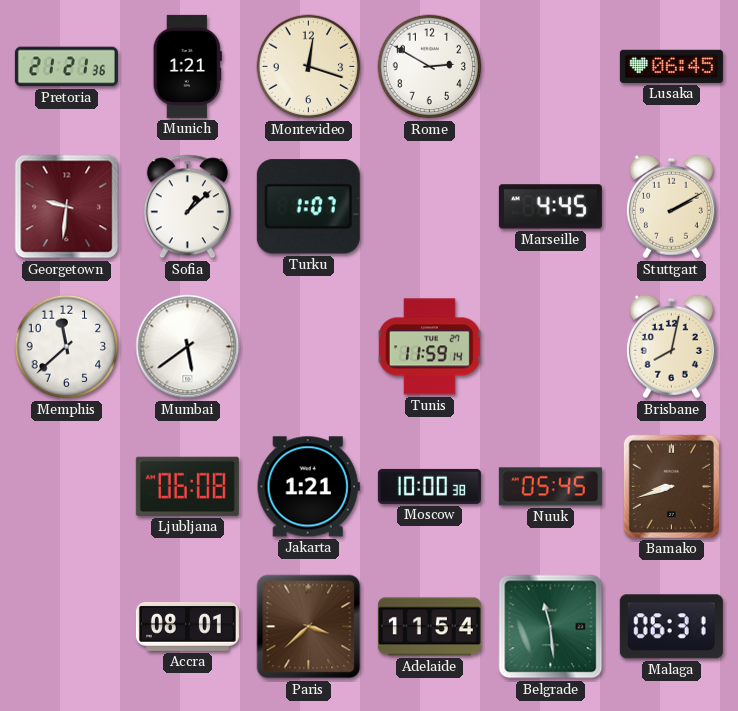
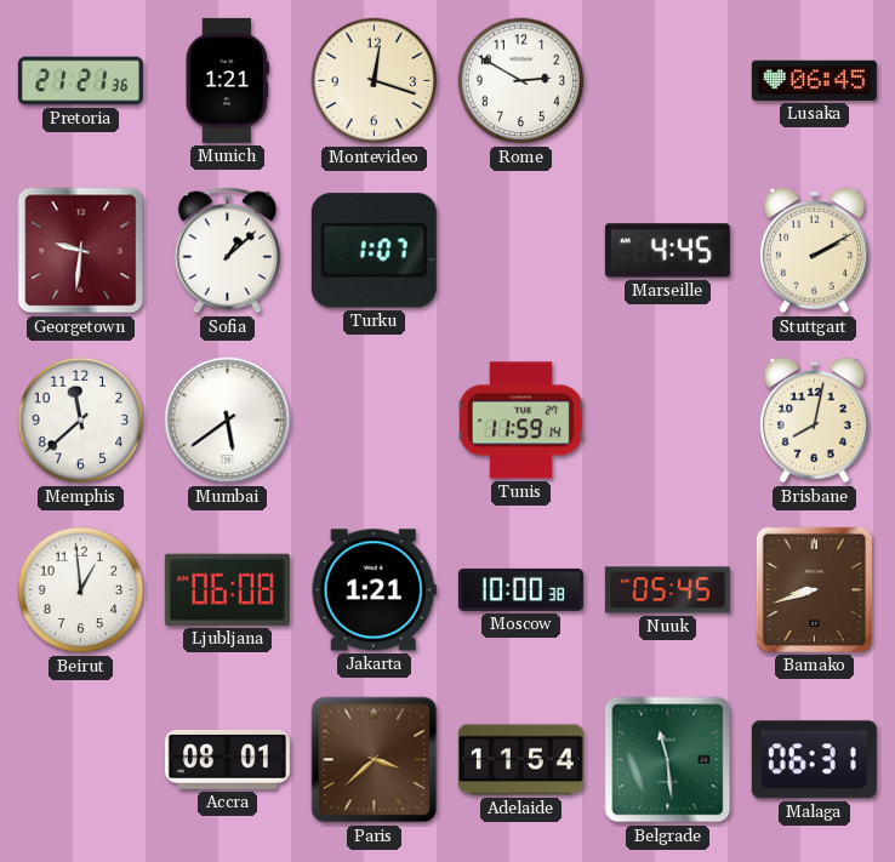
Beirut: none -> 12:59 (81, 590)
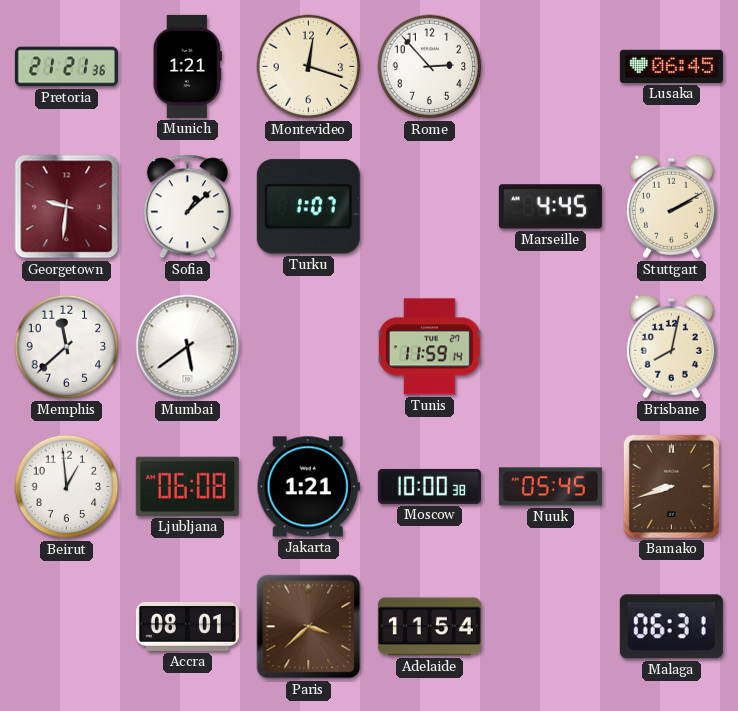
Rome: 2:50 -> 2:53 (430, 67)
Belgrade: 11:29 -> none (668, 760)
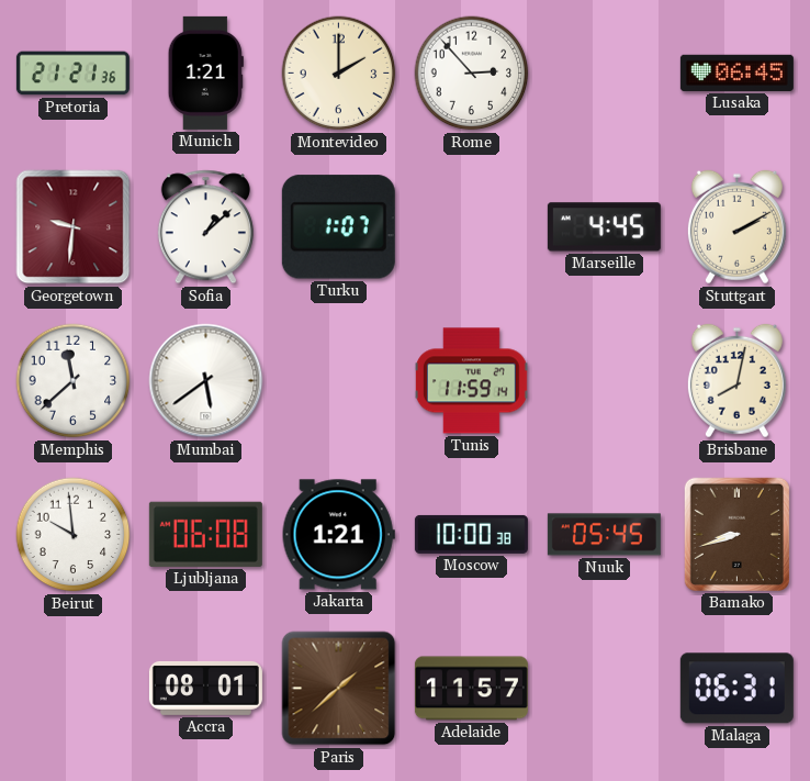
Montevideo: 12:18 -> 2:00 (339, 74)
Beirut: 12:59 -> 9:59 (74, 535)
Paris: 3:38 -> 1:38 (339, 689)
Adelaide: 11:54 -> 11:57 (471, 689)
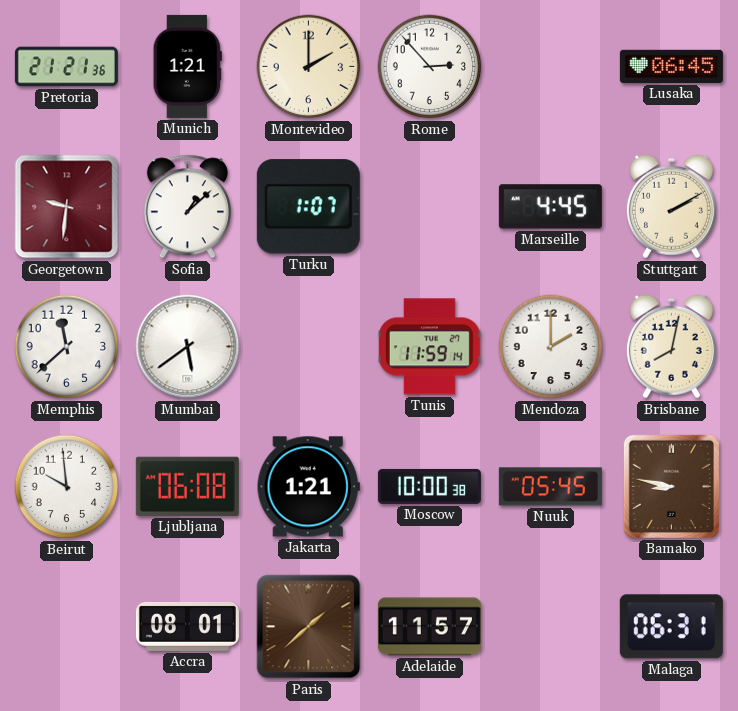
Mendoza: none -> 2:00 (551, 347)
Bamako: 8:42 -> 8:47 (671, 486)
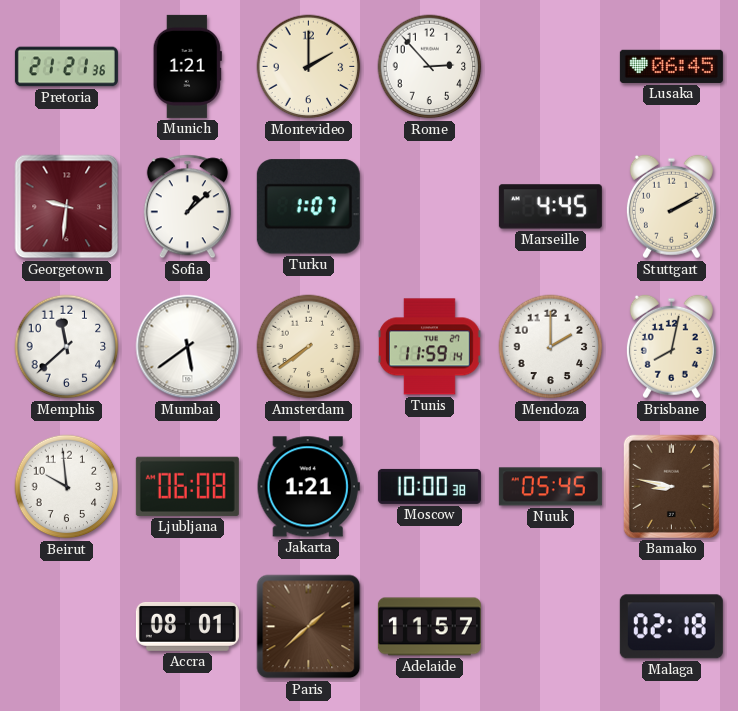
Amsterdam: none -> 7:39 (309, 347)
Malaga: 06:31 -> 02:18 (671, 627)
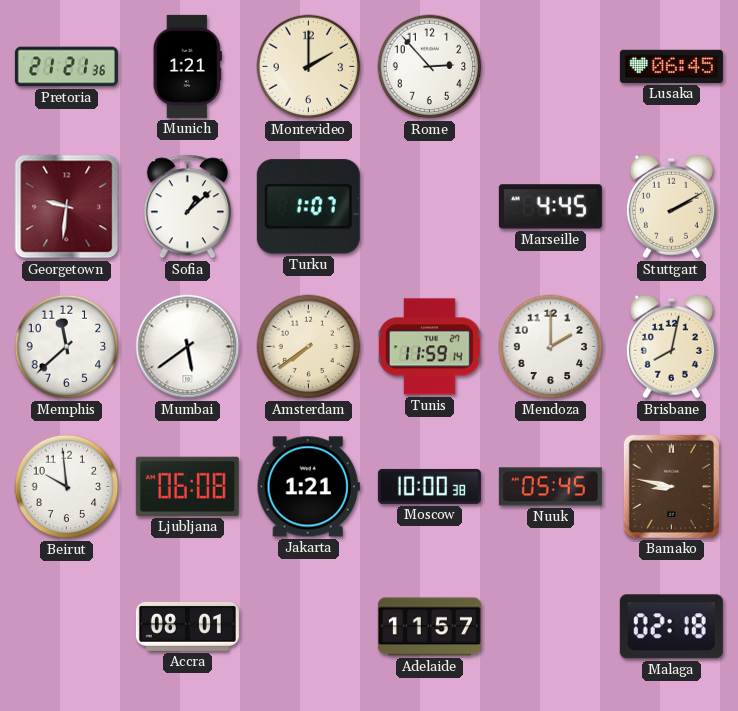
Paris: 1:38 -> none (309, 627)
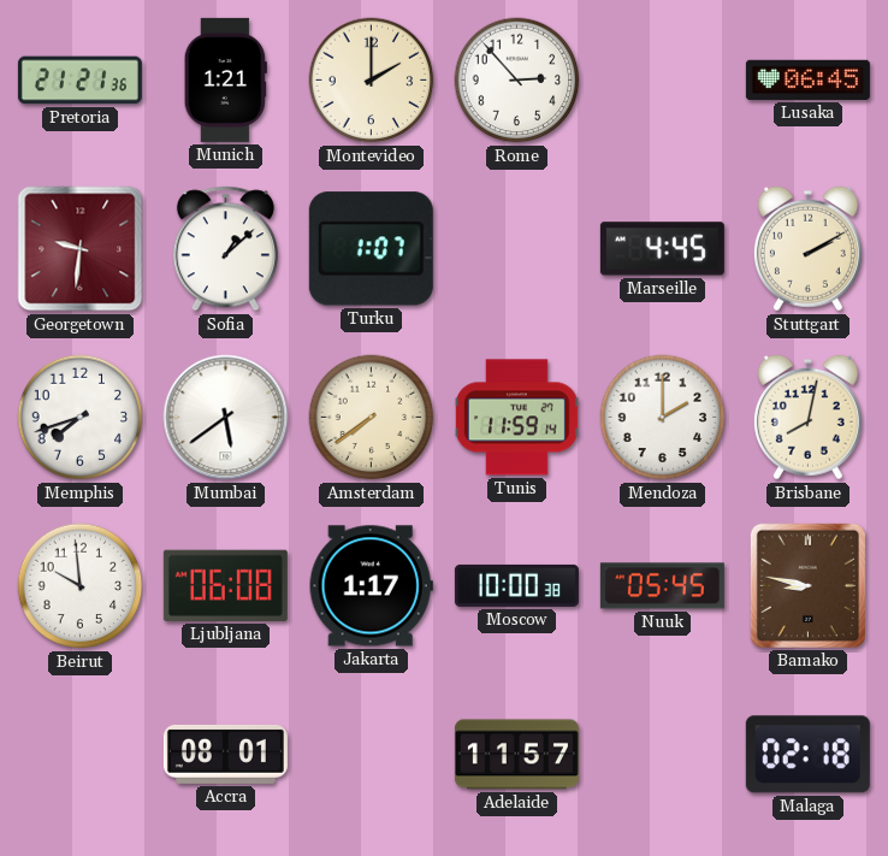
Memphis: 11:38 -> 7:42 (81, 418)
Jakarta: 1:21 -> 1:17 (371, 586)
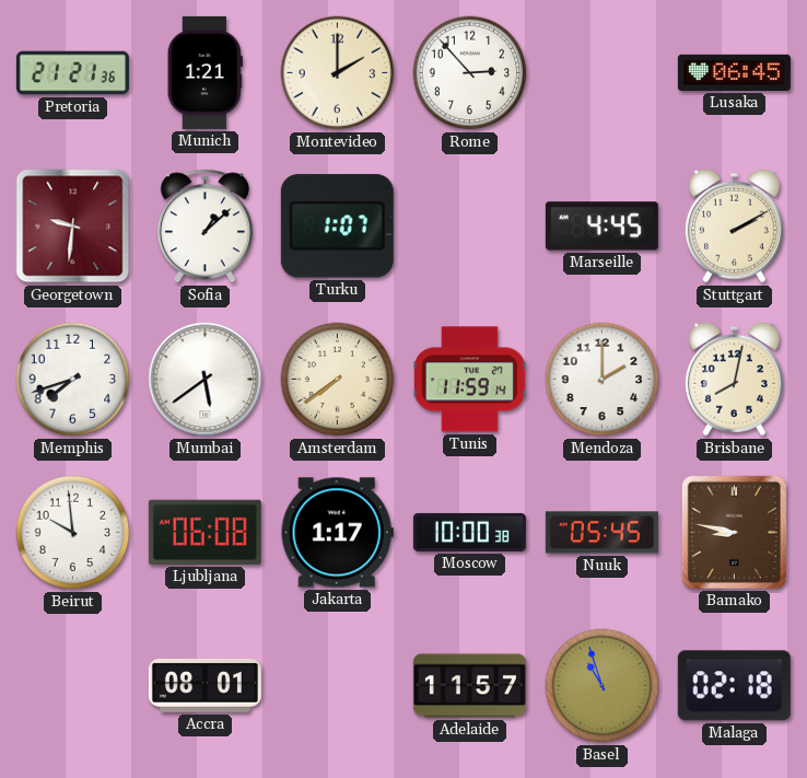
Basel: none -> 10:57 (603, 686)
